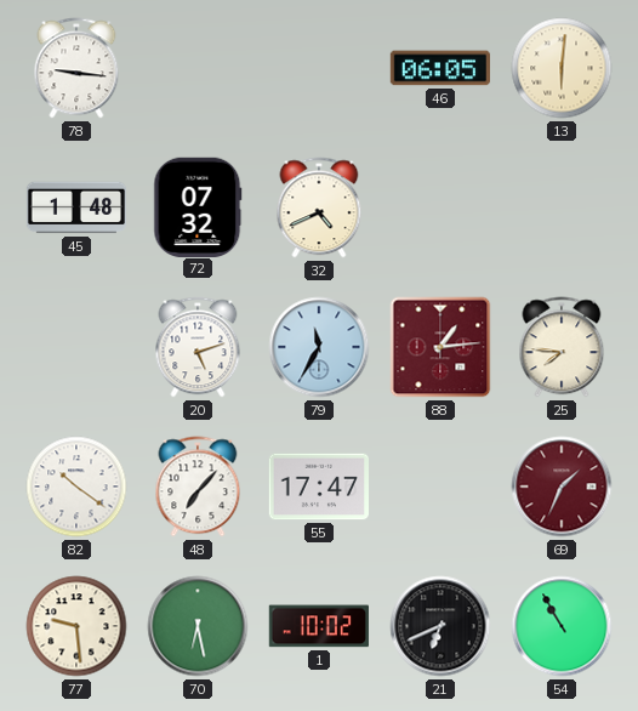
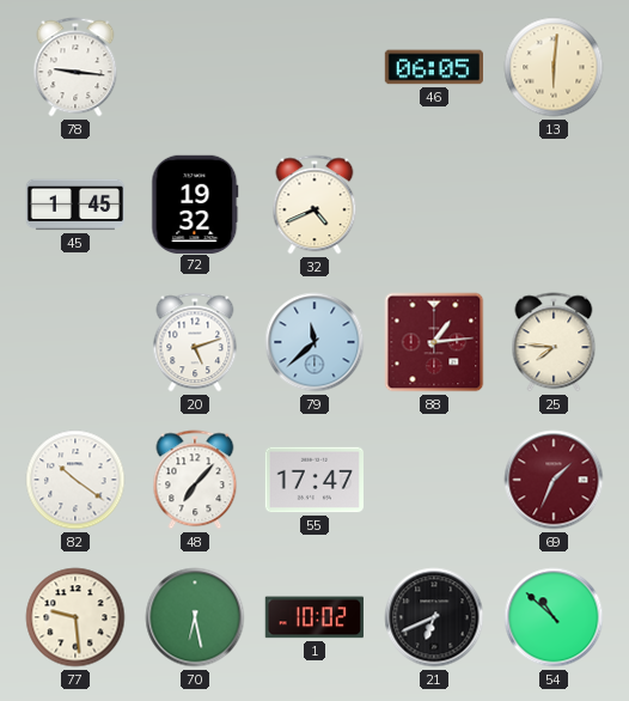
45: 1:48 -> 1:45 (75, 205)
72: 07:32 -> 19:32 (195, 203)
79: 11:35 -> 11:38 (314, 342)
54: 10:55 -> 10:52 (554, 617)
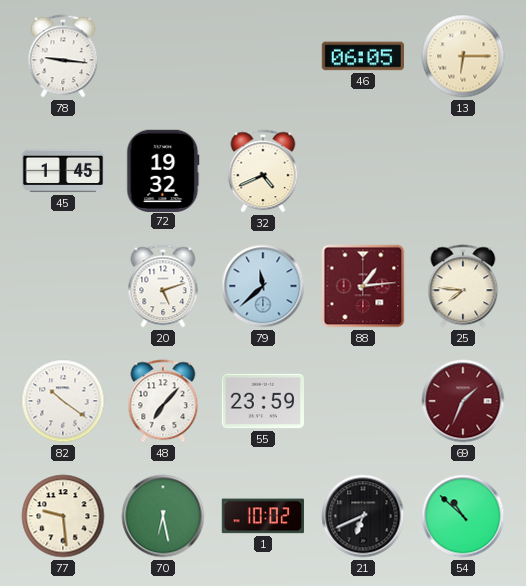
13: 6:01 -> 6:15 (463, 56)
55: 17:47 -> 23:59 (262, 401)
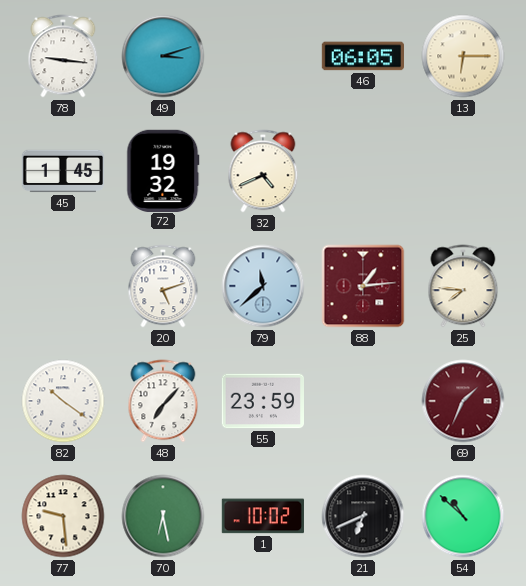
49: none -> 3:12 (163, 56)
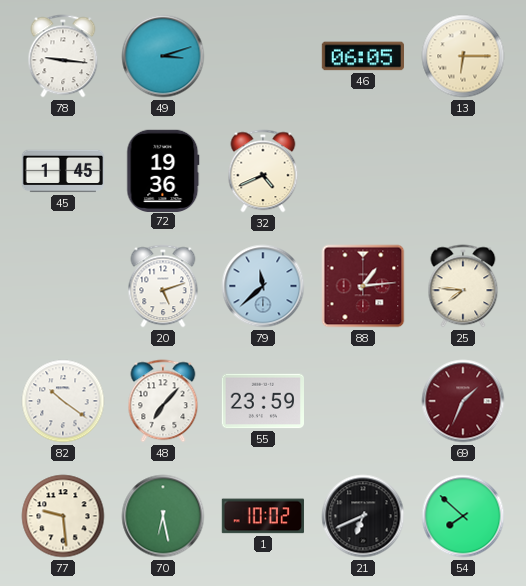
72: 19:32 -> 19:36 (163, 170)
54: 10:52 -> 7:52 (463, 516)
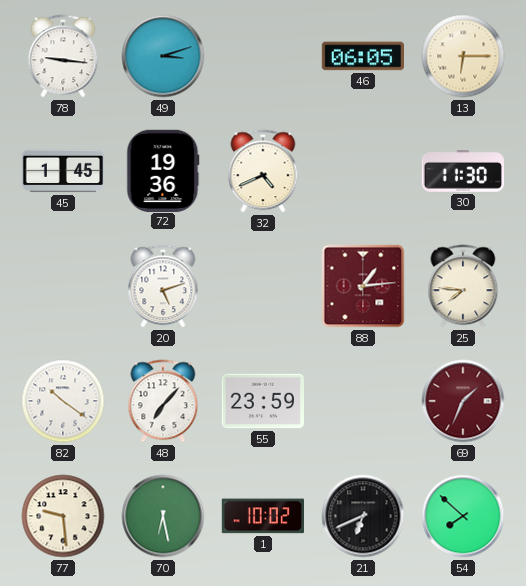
30: none -> 11:30 (462, 171)
79: 11:38 -> none (263, 286)
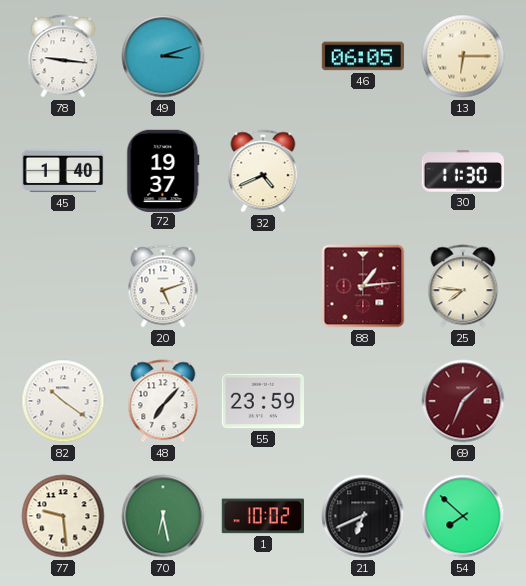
45: 1:45 -> 1:40 (63, 171)
72: 19:36 -> 19:37 (163, 170)
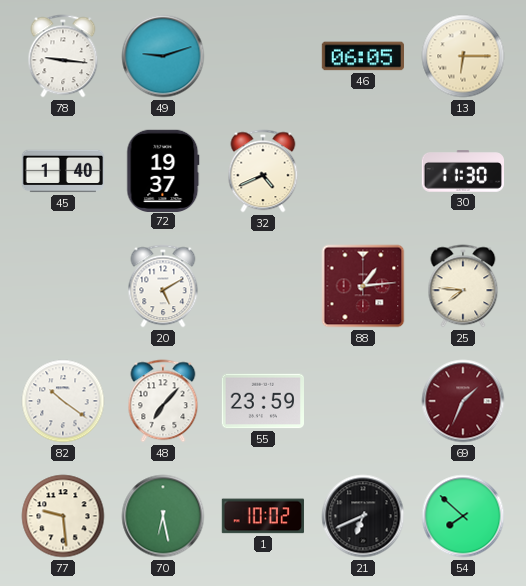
49: 3:12 -> 9:12 (163, 56)
20: 5:12 -> 5:10 (163, 286)
